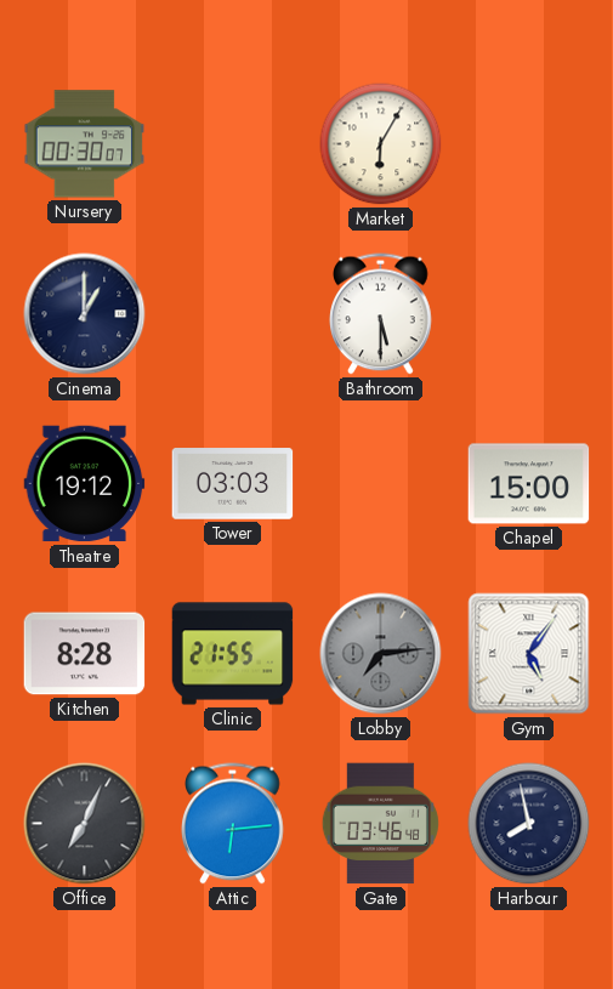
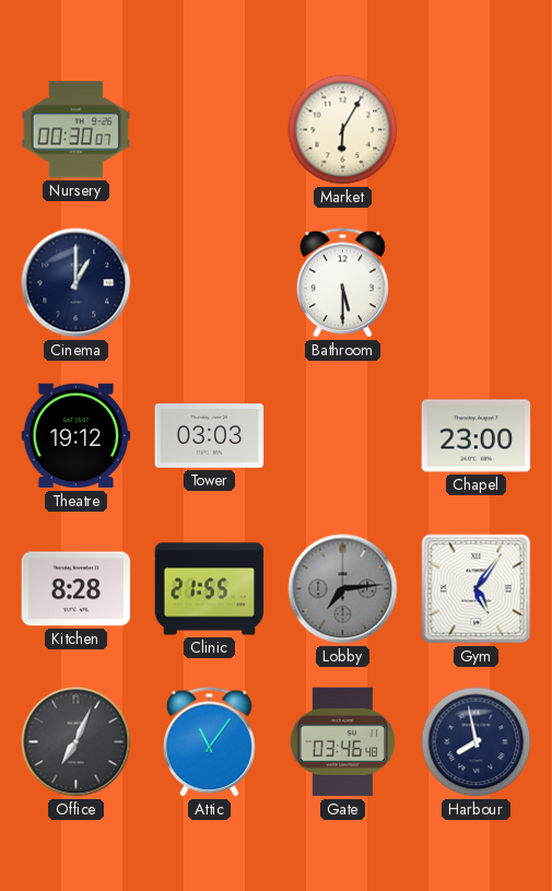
Chapel: 15:00 -> 23:00 (477, 436)
Attic: 6:14 -> 11:06 (210, 742)
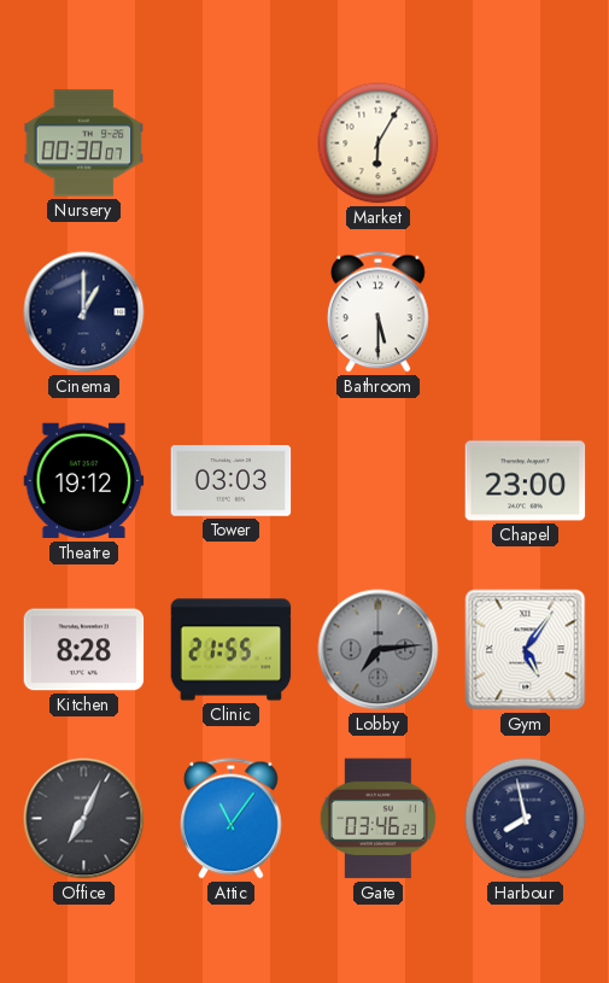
Gate: 03:46:48 -> 03:46:23 (377, 819)
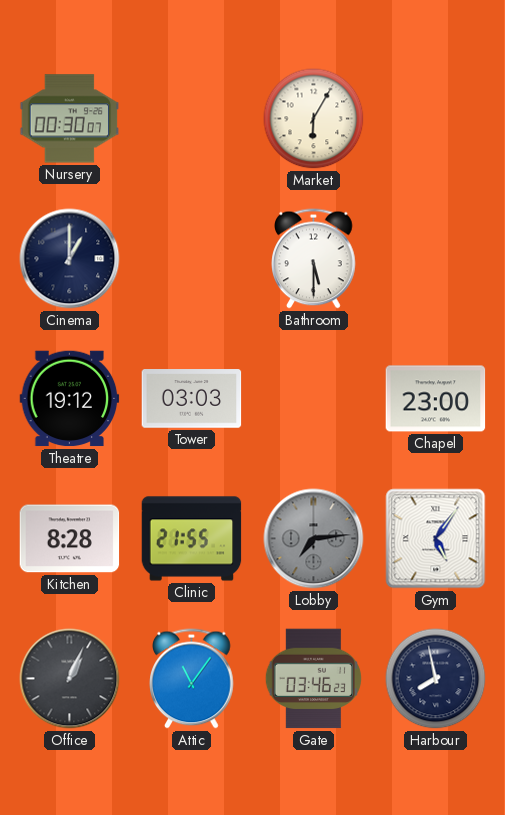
Office: 7:04 -> 1:04 (70, 679)
